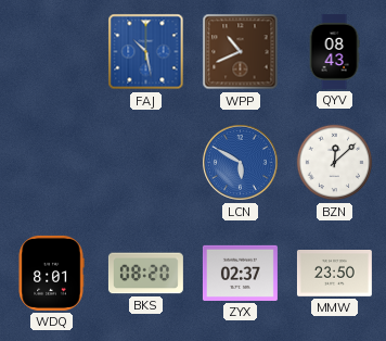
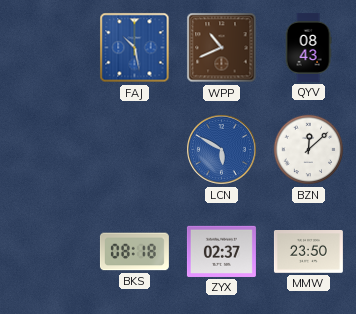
WDQ: 8:01 -> none (51, 273)
BKS: 08:20 -> 08:18 (134, 252)
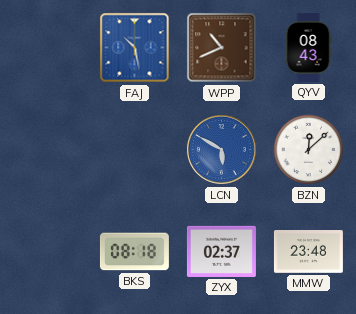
MMW: 23:50 -> 23:48 (308, 252)
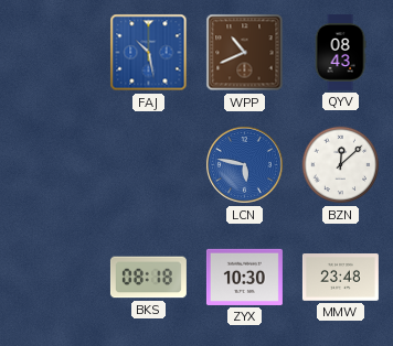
LCN: 5:50 -> 5:47 (245, 165)
ZYX: 02:37 -> 10:30 (244, 277)
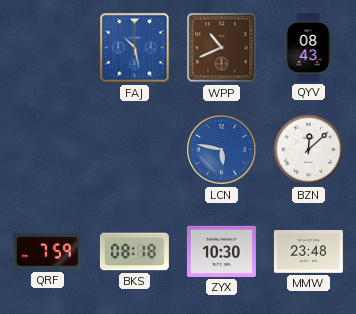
QRF: none -> 7:59 (47, 252)
